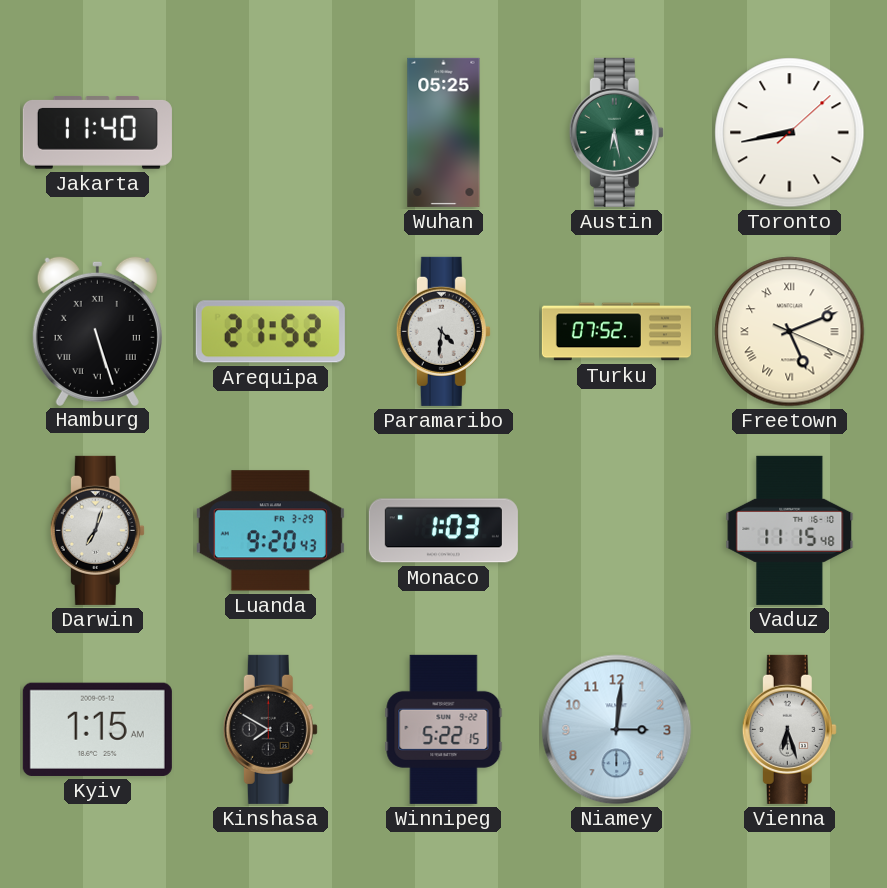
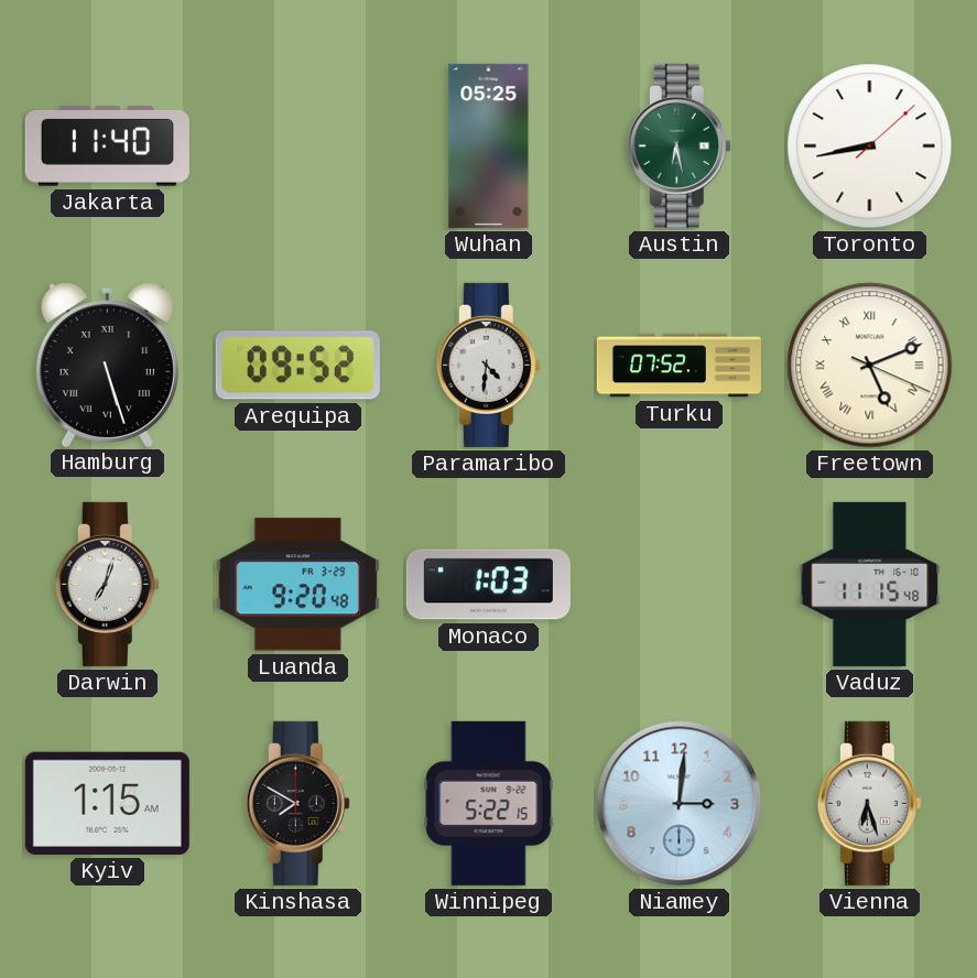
Arequipa: 21:52 -> 09:52 (297, 366)
Luanda: 9:20:43 -> 9:20:48 (297, 585)
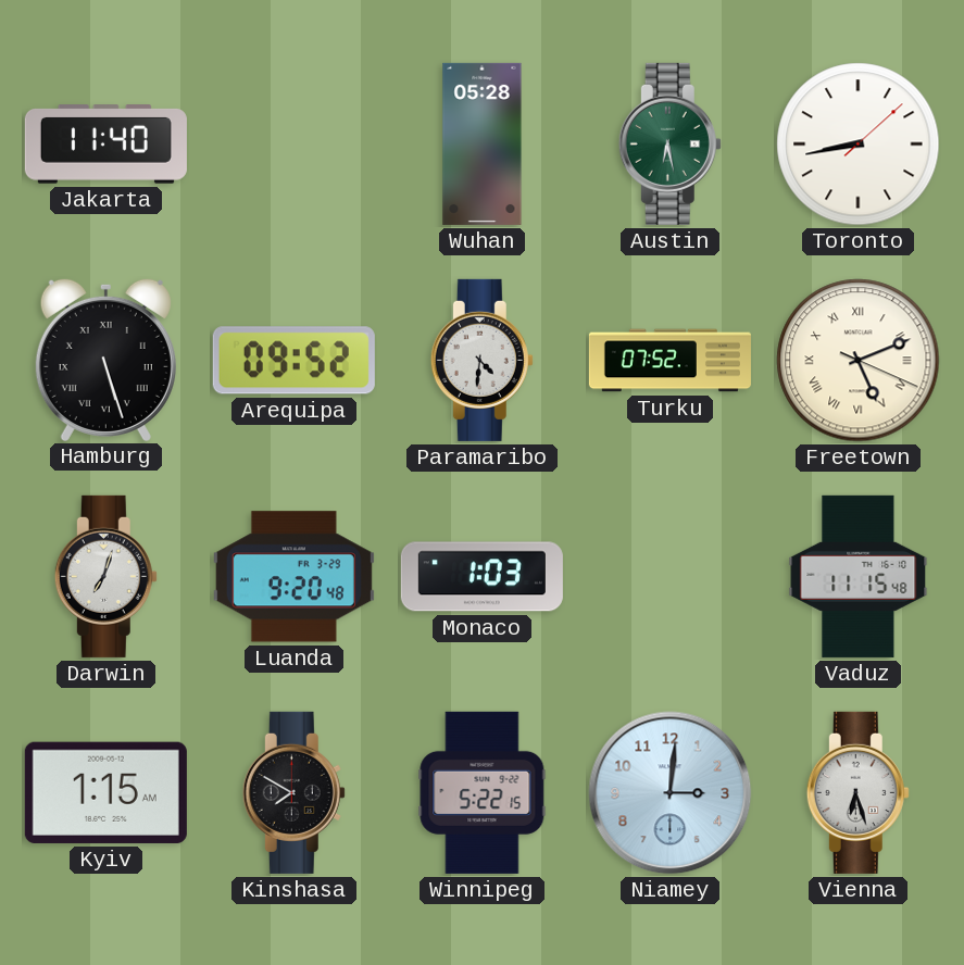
Wuhan: 05:25 -> 05:28 (483, 143)
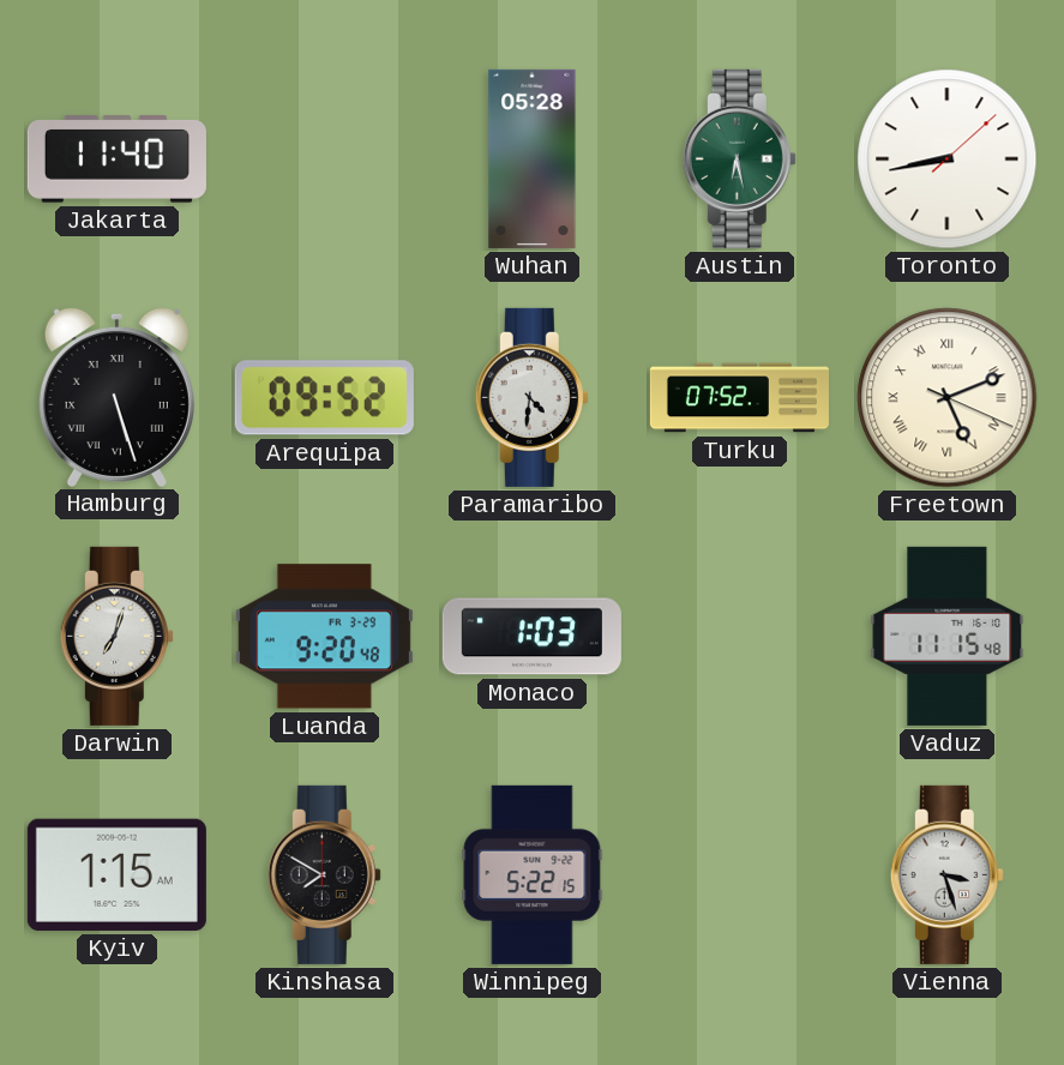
Niamey: 3:01 -> none (671, 793)
Vienna: 6:27 -> 3:27 (946, 874)
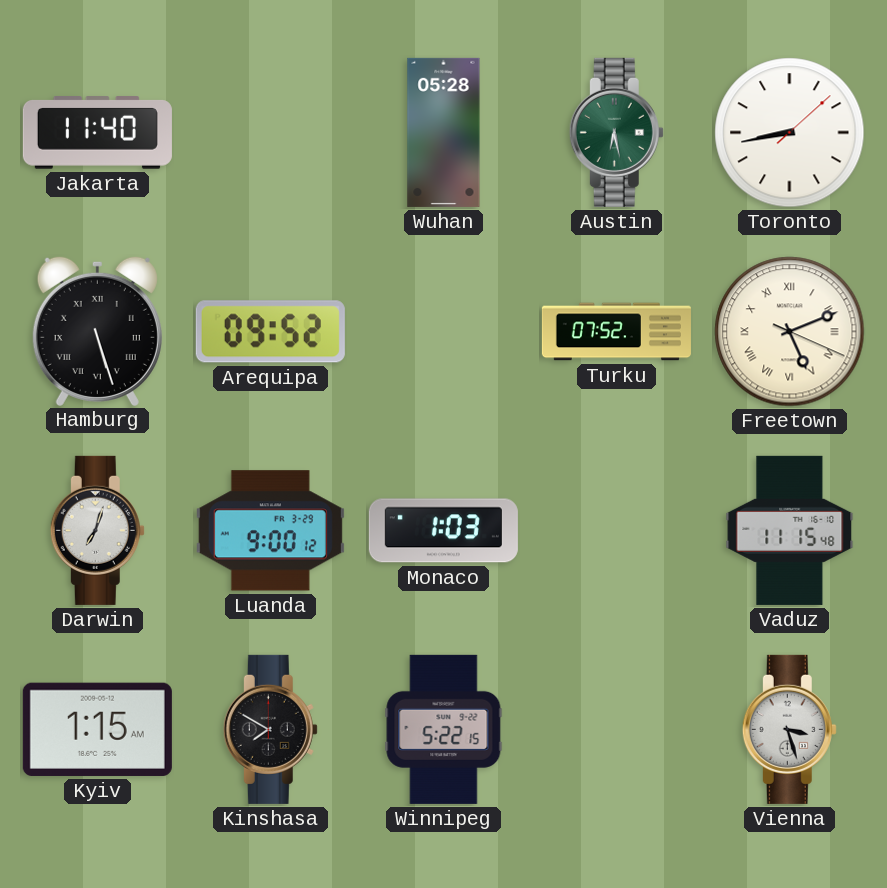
Paramaribo: 4:31 -> none (531, 397)
Luanda: 9:20 -> 9:00 (270, 531)
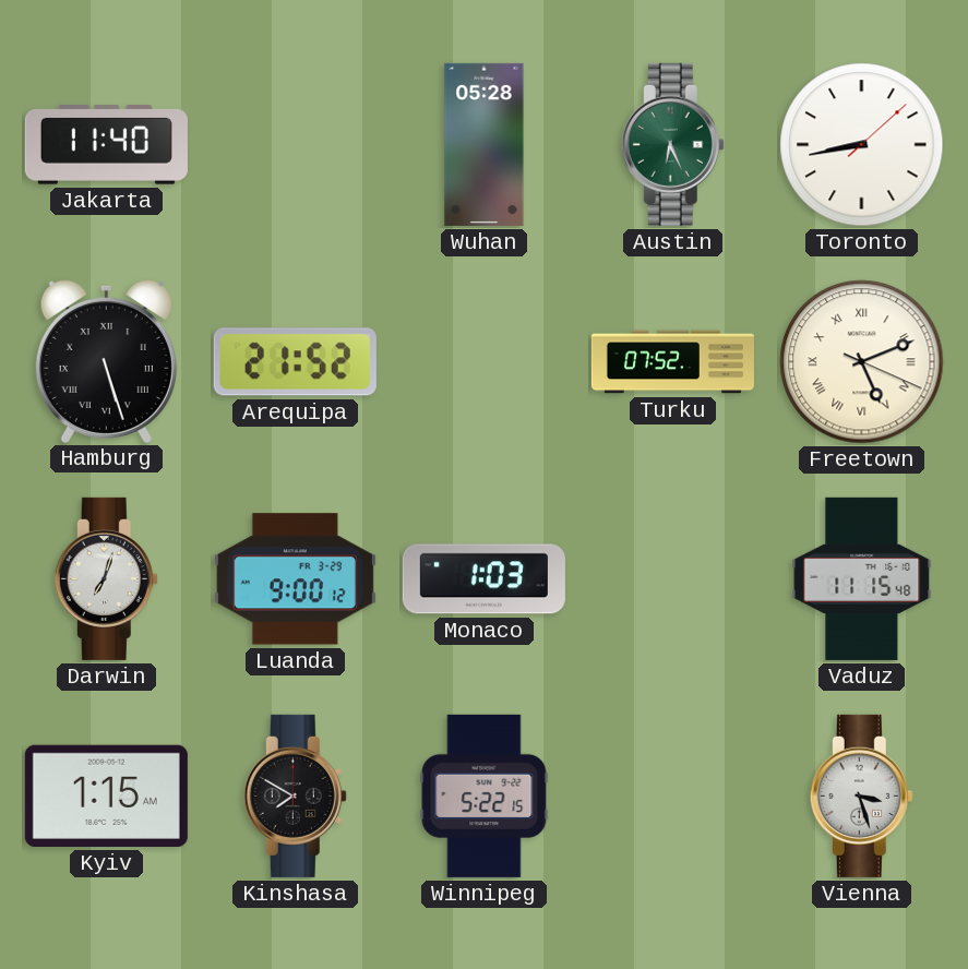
Austin: 6:28 -> 6:26 (672, 144)
Arequipa: 09:52 -> 21:52 (295, 362)
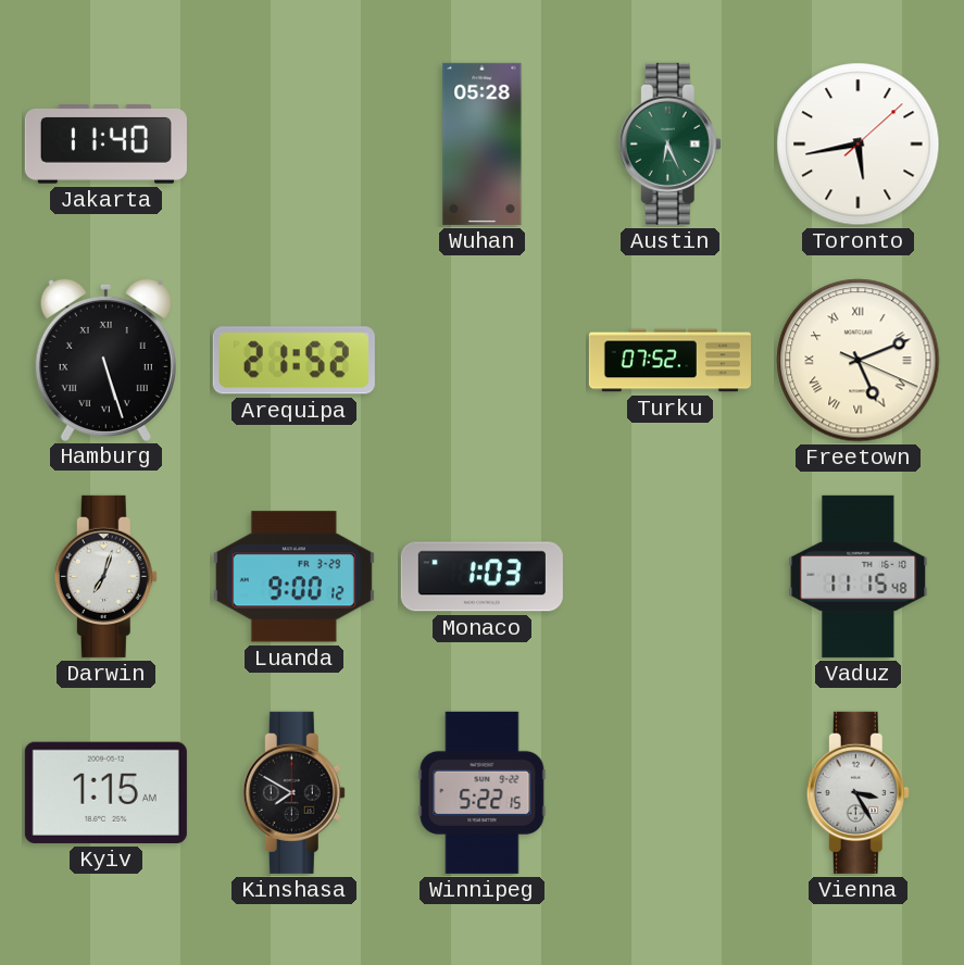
Toronto: 8:43 -> 5:43 (859, 145)
Vienna: 3:27 -> 3:25 (857, 792)
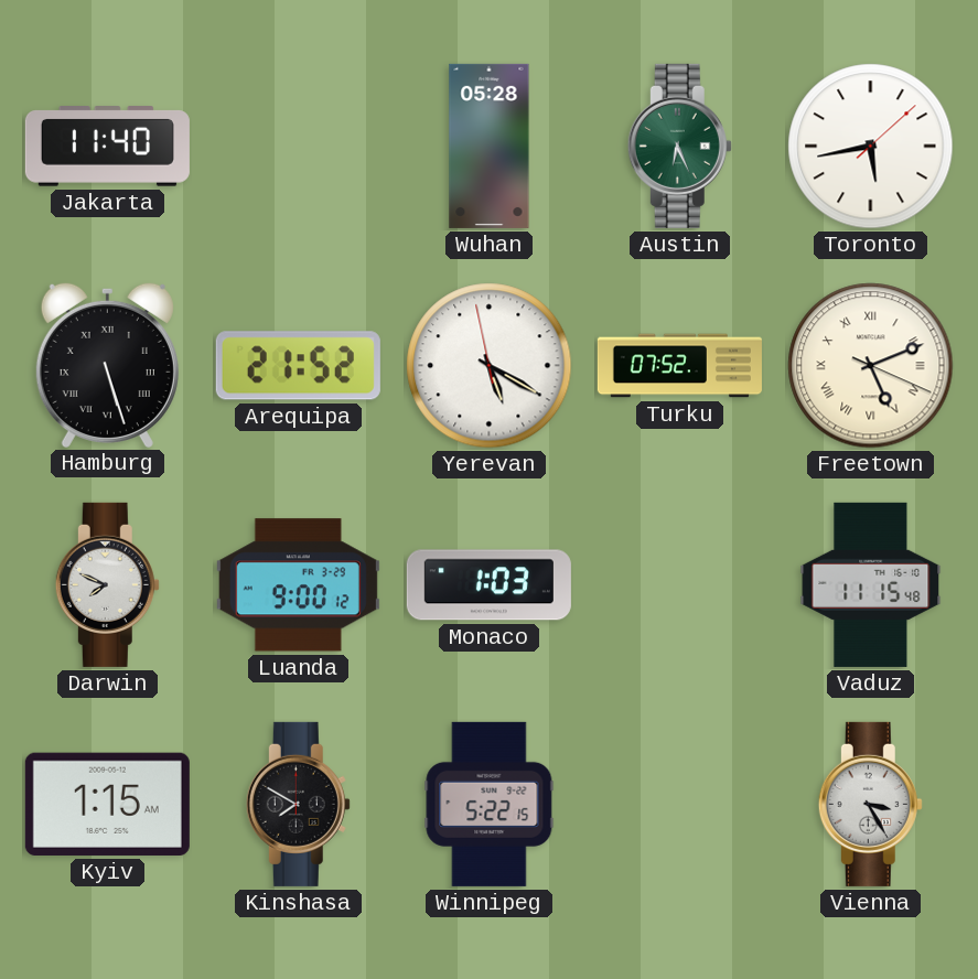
Yerevan: none -> 5:19 (490, 366)
Darwin: 7:03 -> 7:49 (107, 584)
